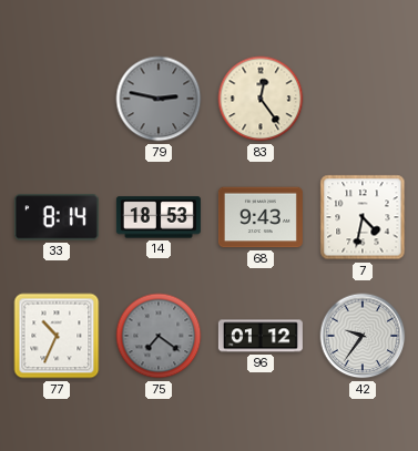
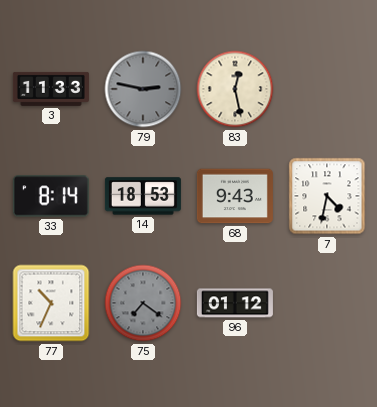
3: none -> 11:33 (51, 89)
83: 12:24 -> 12:28 (235, 89)
42: 9:36 -> none (363, 336)
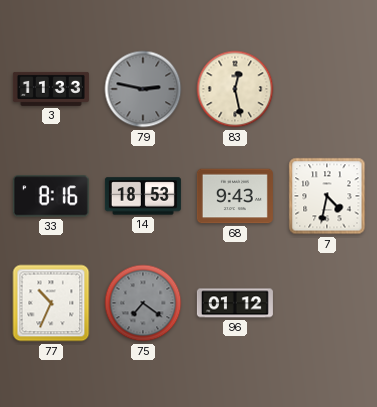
33: 8:14 -> 8:16 (51, 196)
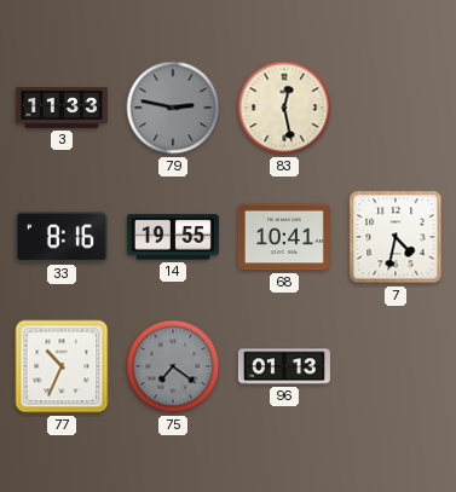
14: 18:53 -> 19:55 (173, 237)
68: 9:43 -> 10:41 (284, 237)
96: 01:12 -> 01:13 (284, 366)
